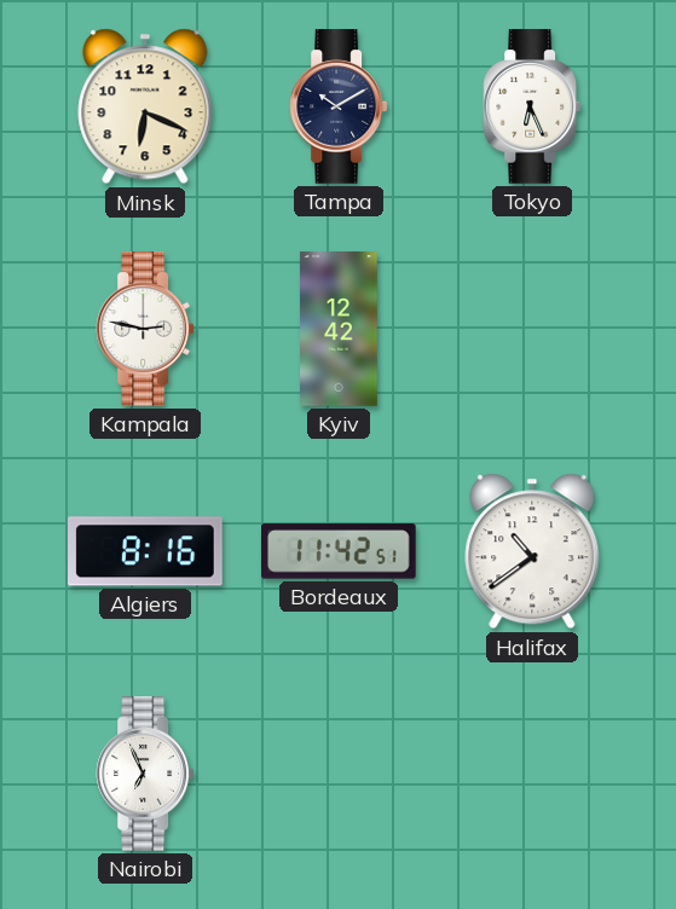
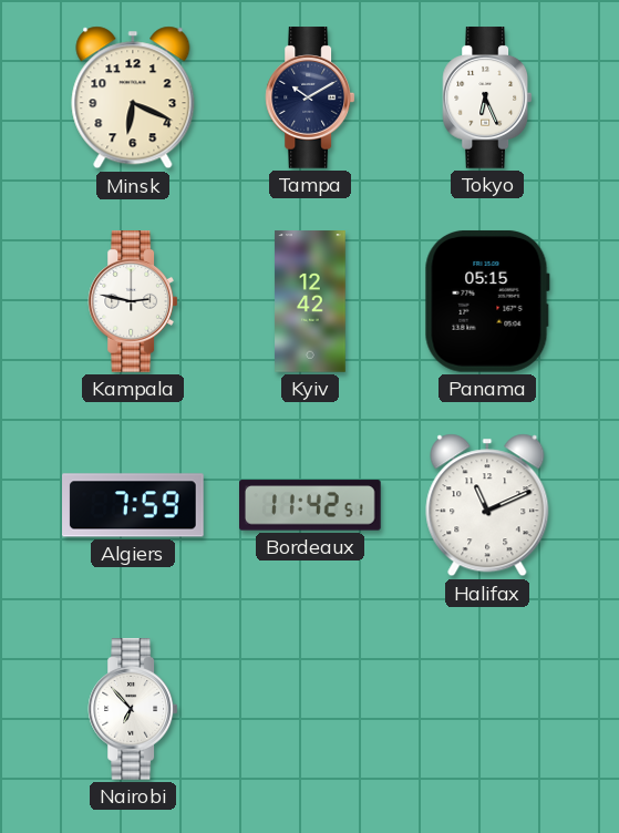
Panama: none -> 05:15 (487, 301)
Algiers: 8:16 -> 7:59 (134, 505)
Halifax: 10:39 -> 11:11 (487, 505)
Nairobi: 6:56 -> 6:53 (133, 709)
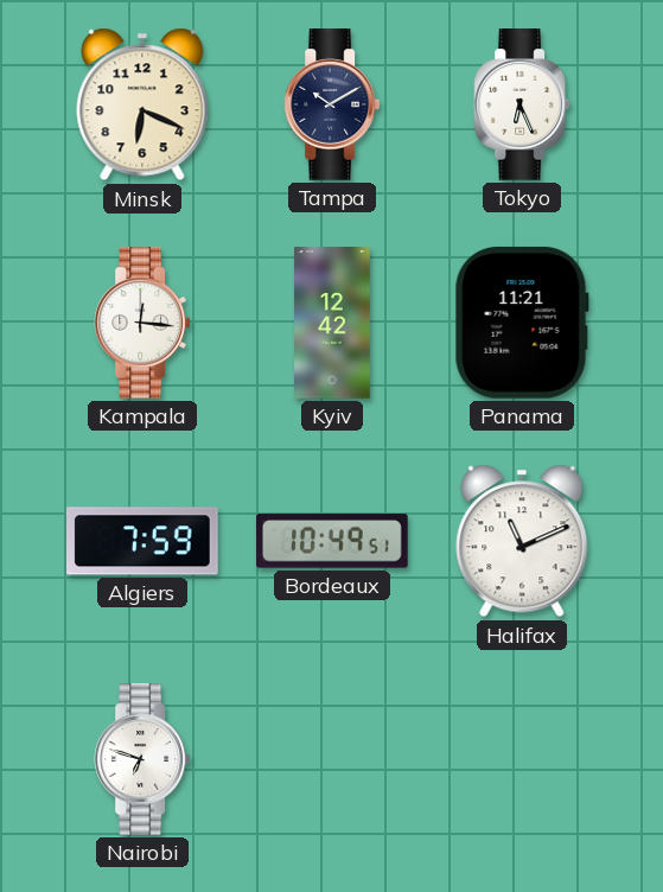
Kampala: 2:47 -> 12:16 (142, 323)
Panama: 05:15 -> 11:21 (522, 323)
Bordeaux: 11:42 -> 10:49 (333, 541)
Nairobi: 6:53 -> 6:48 (142, 759)
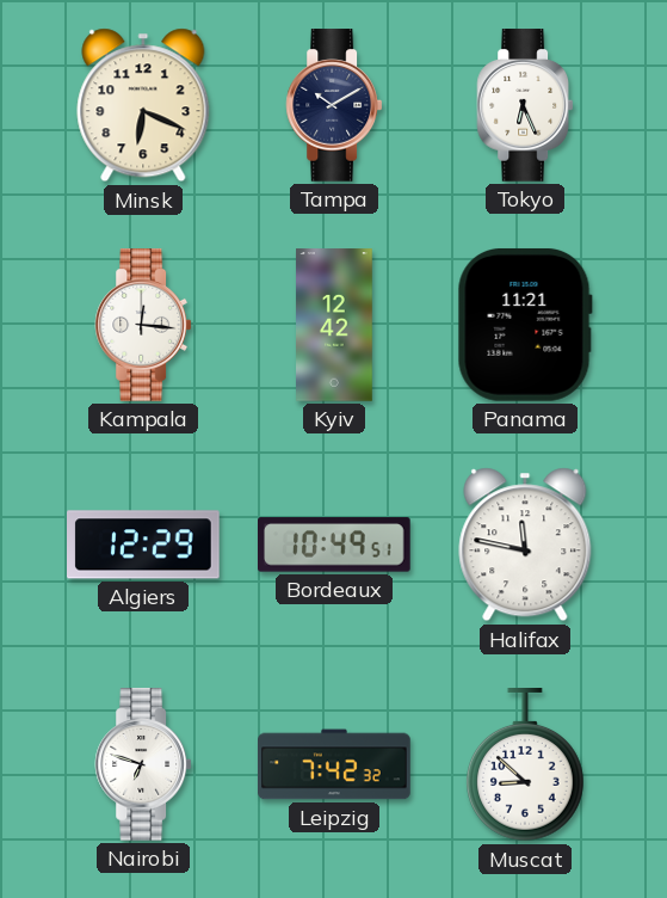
Algiers: 7:59 -> 12:29 (144, 545)
Halifax: 11:11 -> 11:47 (525, 545)
Leipzig: none -> 7:42 (334, 764)
Muscat: none -> 8:52 (526, 765)
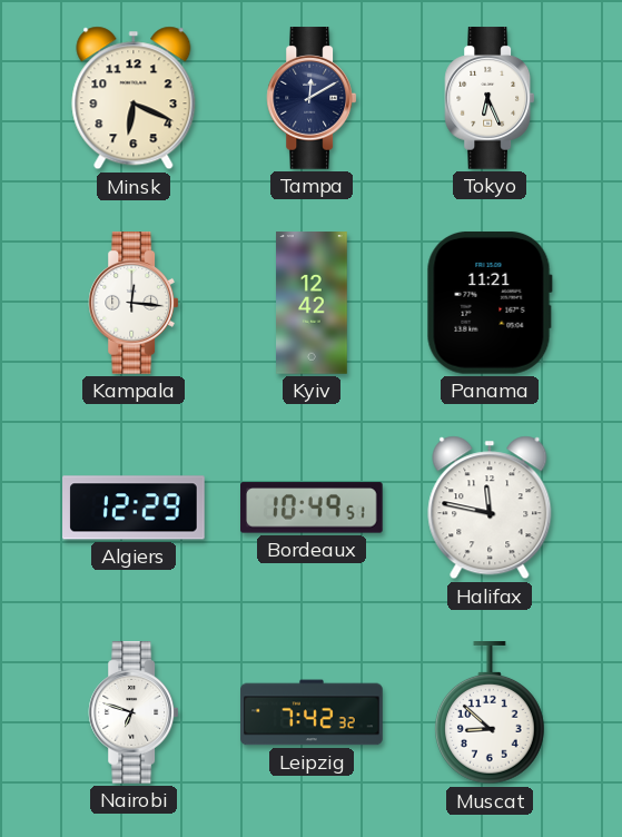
Tampa: 10:10 -> 12:10 (312, 98)
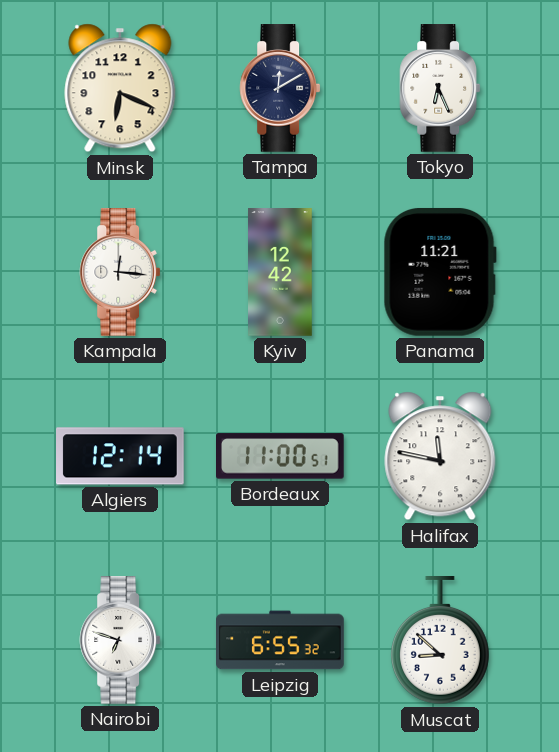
Algiers: 12:29 -> 12:14 (121, 456)
Bordeaux: 10:49 -> 11:00 (281, 456)
Leipzig: 7:42 -> 6:55 (280, 640)
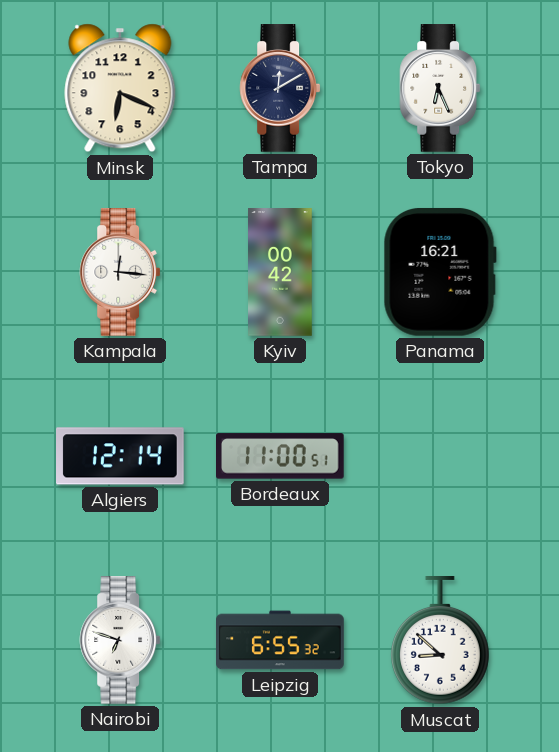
Kyiv: 12:42 -> 00:42 (280, 272)
Panama: 11:21 -> 16:21 (440, 272)
Halifax: 11:47 -> none (440, 456)
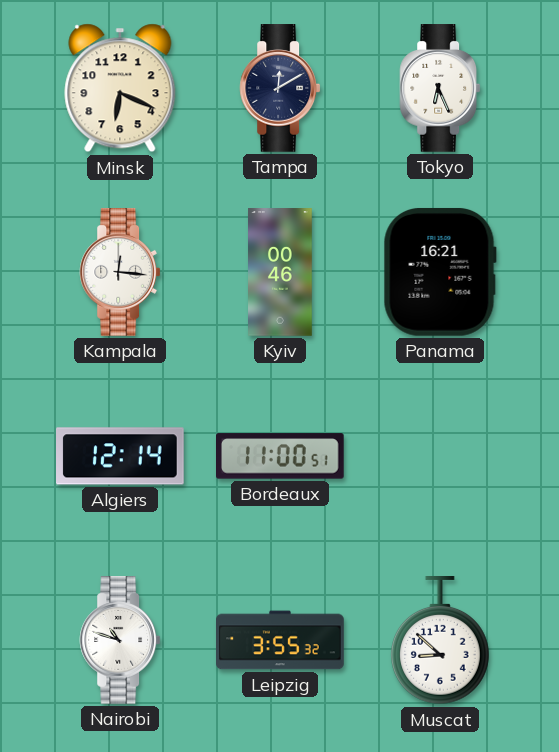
Kyiv: 00:42 -> 00:46 (280, 272)
Nairobi: 6:48 -> 10:48 (120, 640)
Leipzig: 6:55 -> 3:55 (280, 640)
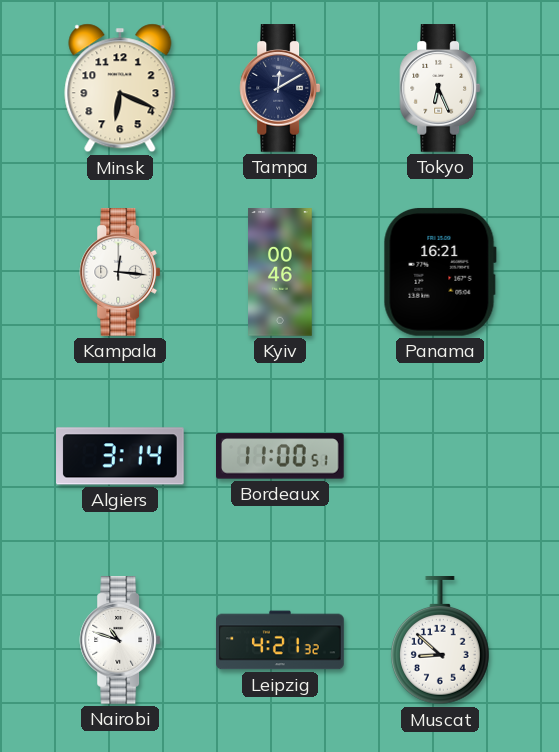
Algiers: 12:14 -> 3:14 (121, 456)
Leipzig: 3:55 -> 4:21 (280, 640)
